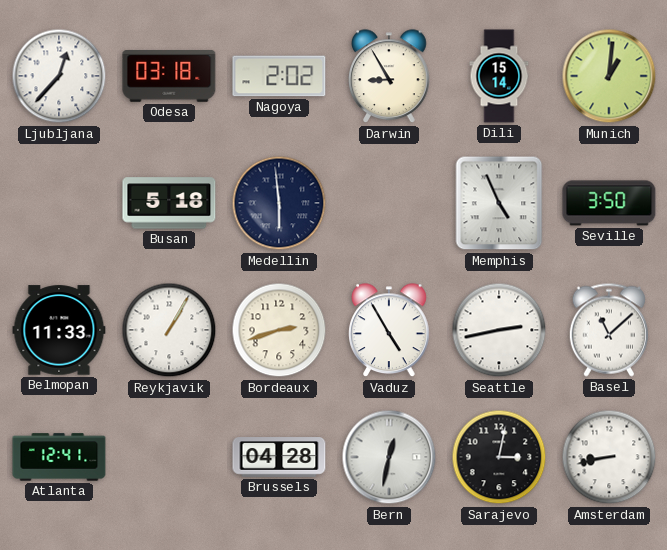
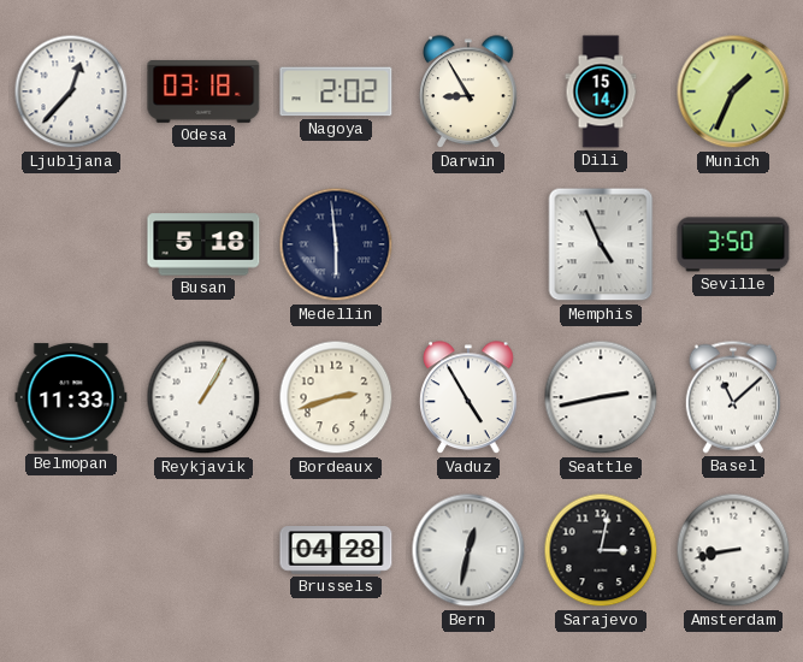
Munich: 1:01 -> 1:34 (733, 91)
Atlanta: 12:41 -> none (59, 457)
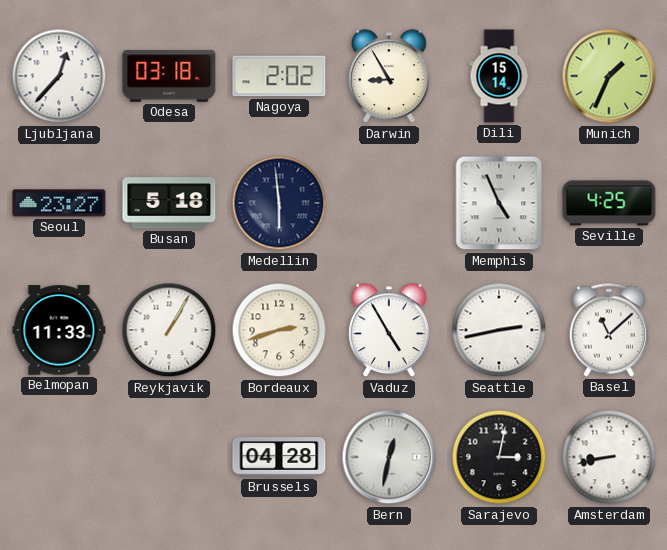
Seoul: none -> 23:27 (59, 203)
Seville: 3:50 -> 4:25 (609, 203)
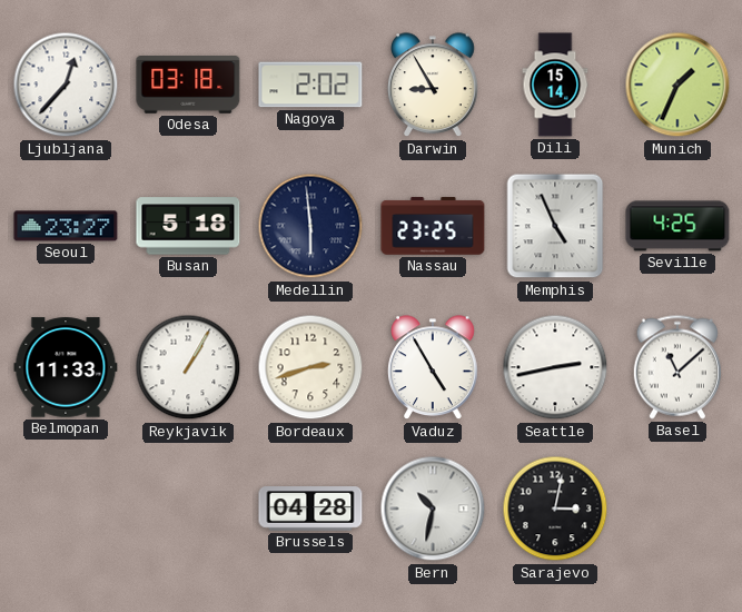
Nassau: none -> 23:25 (433, 226)
Bern: 12:32 -> 10:32 (433, 509)
Amsterdam: 8:43 -> none (609, 457)
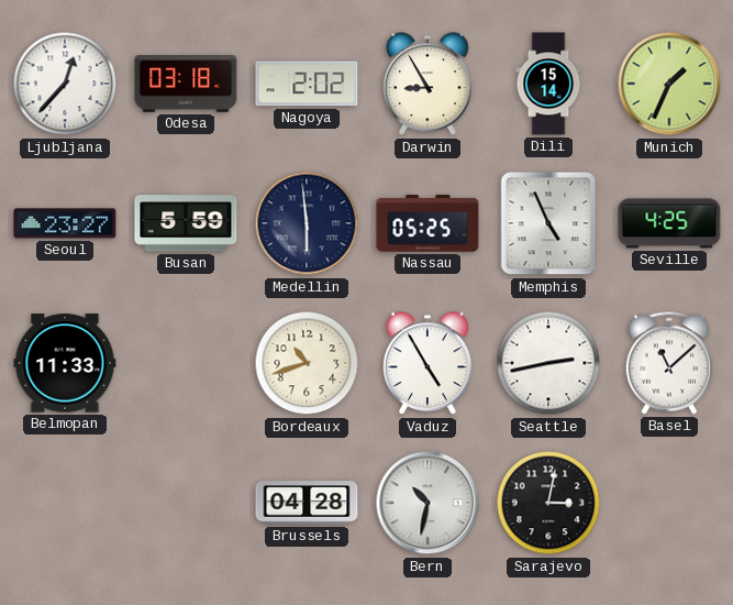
Busan: 5:18 -> 5:59 (186, 223)
Nassau: 23:25 -> 05:25 (427, 223)
Reykjavik: 1:05 -> none (188, 367)
Bordeaux: 2:42 -> 10:42 (307, 363)
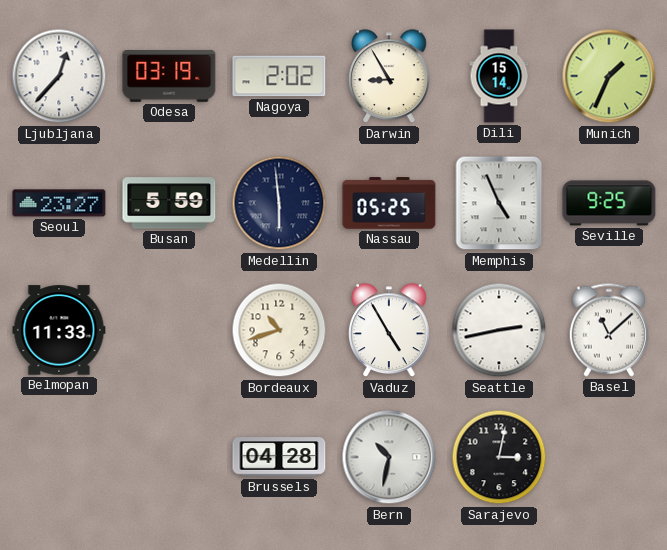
Odesa: 03:18 -> 03:19 (169, 77)
Seville: 4:25 -> 9:25 (609, 203)
